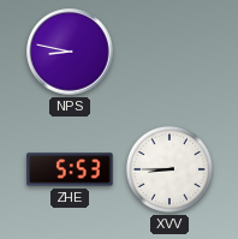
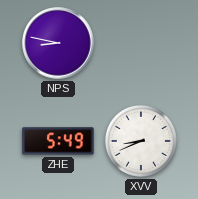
ZHE: 5:53 -> 5:49 (58, 141)
XVV: 8:45 -> 8:41 (141, 141)
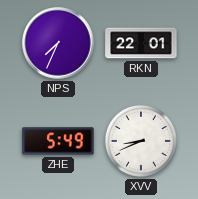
NPS: 8:47 -> 7:34 (58, 43)
RKN: none -> 22:01 (141, 43)
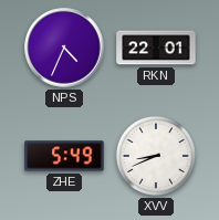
NPS: 7:34 -> 4:34 (64, 48)
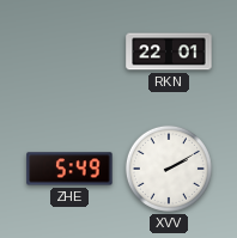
NPS: 4:34 -> none (64, 48)
XVV: 8:41 -> 2:10 (169, 169)
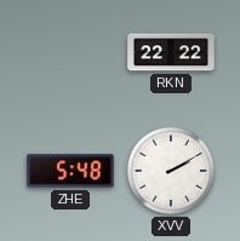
RKN: 22:01 -> 22:22 (171, 52)
ZHE: 5:49 -> 5:48 (70, 171)
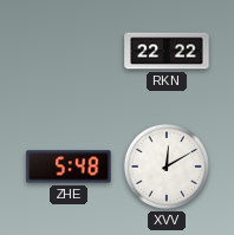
XVV: 2:10 -> 12:10 (167, 167)
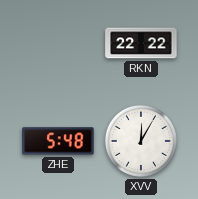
XVV: 12:10 -> 12:05 (141, 141)
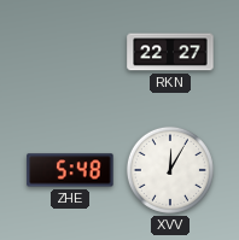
RKN: 22:22 -> 22:27 (170, 52)
